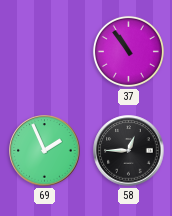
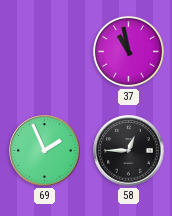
37: 10:54 -> 10:58 (128, 51)
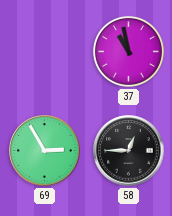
69: 1:56 -> 2:55 (45, 151)
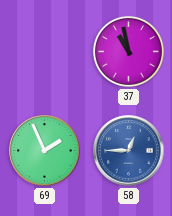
69: 2:55 -> 1:56 (45, 151)
58 dial: black -> blue (129, 151)
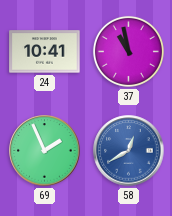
24: none -> 10:41 (45, 52)
58: 12:45 -> 12:40 (129, 151)
